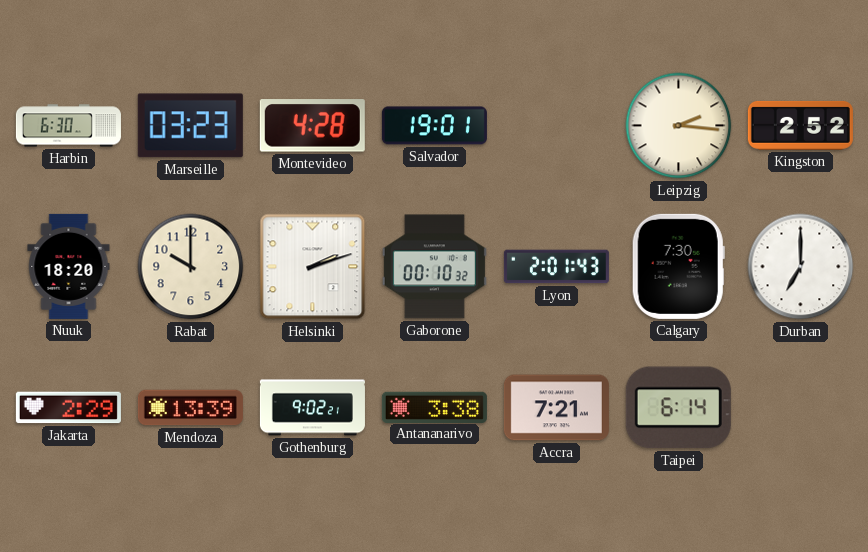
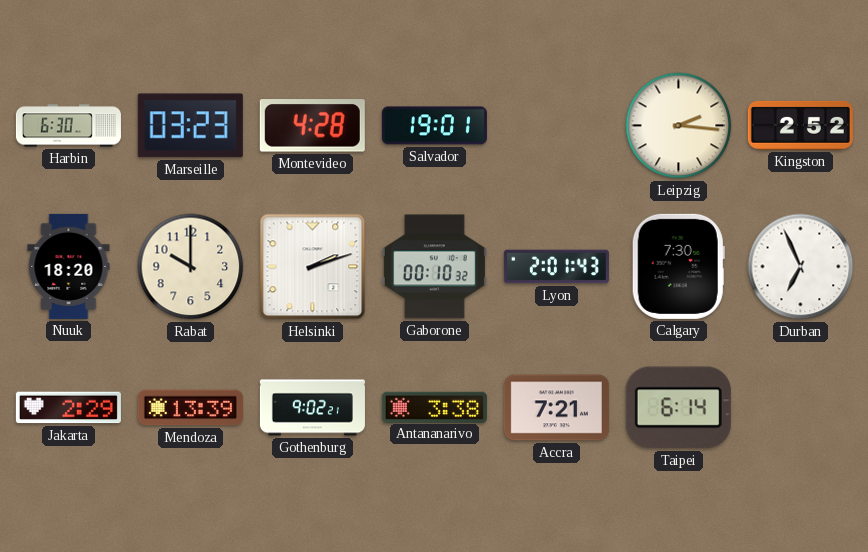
Durban: 7:00 -> 6:56 (801, 267)
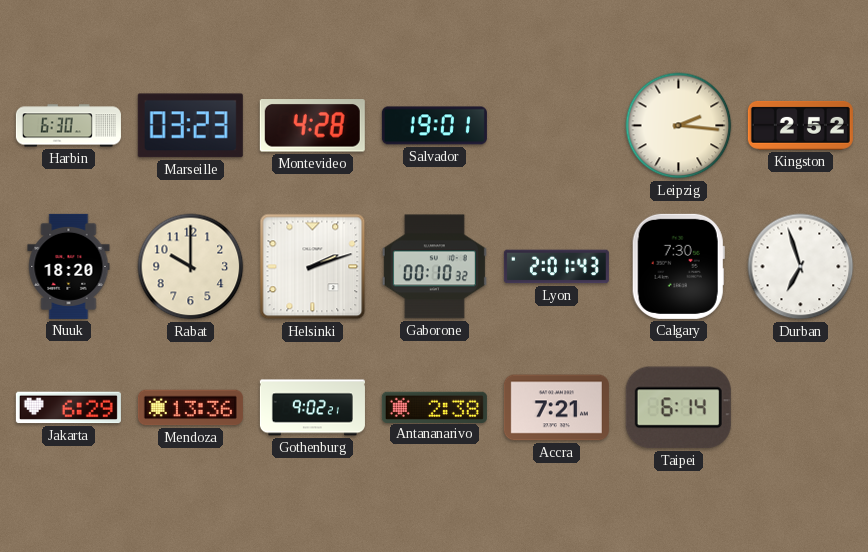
Durban: 6:56 -> 6:57 (801, 267)
Jakarta: 2:29 -> 6:29 (68, 408)
Mendoza: 13:39 -> 13:36 (190, 408)
Antananarivo: 3:38 -> 2:38 (434, 407)
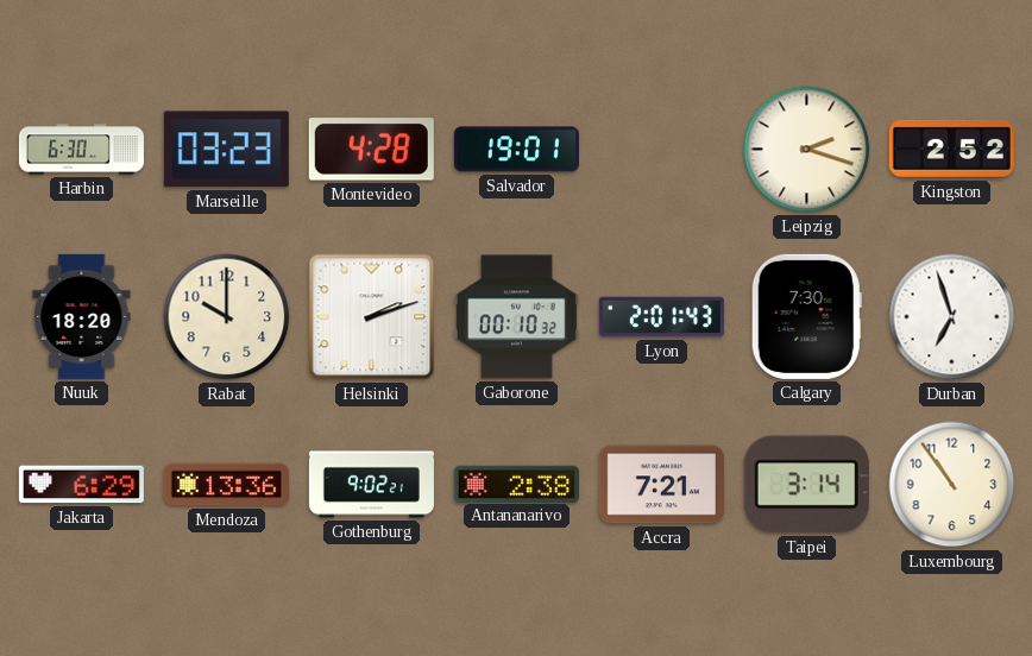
Leipzig: 2:16 -> 2:18 (807, 150)
Taipei: 6:14 -> 3:14 (806, 485)
Luxembourg: none -> 10:54 (952, 485)
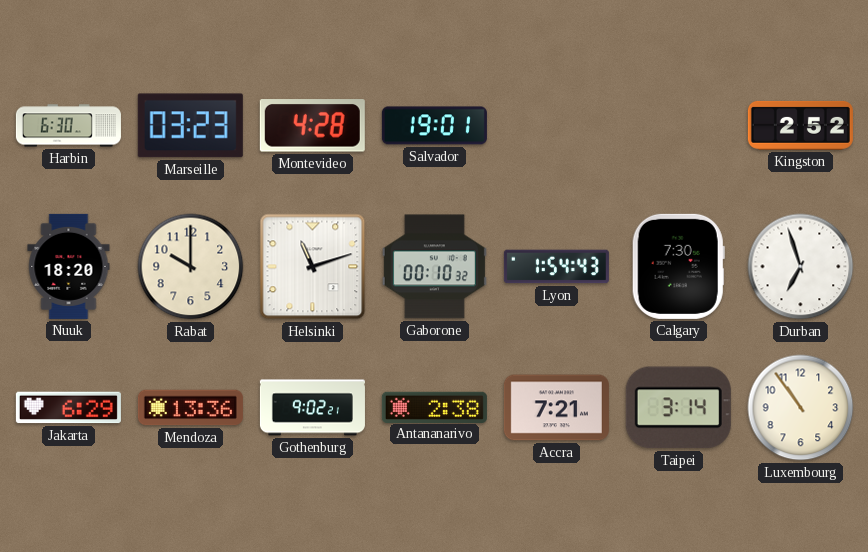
Leipzig: 2:18 -> none (807, 150)
Helsinki: 2:12 -> 11:12 (313, 267)
Lyon: 2:01 -> 1:54 (556, 267)
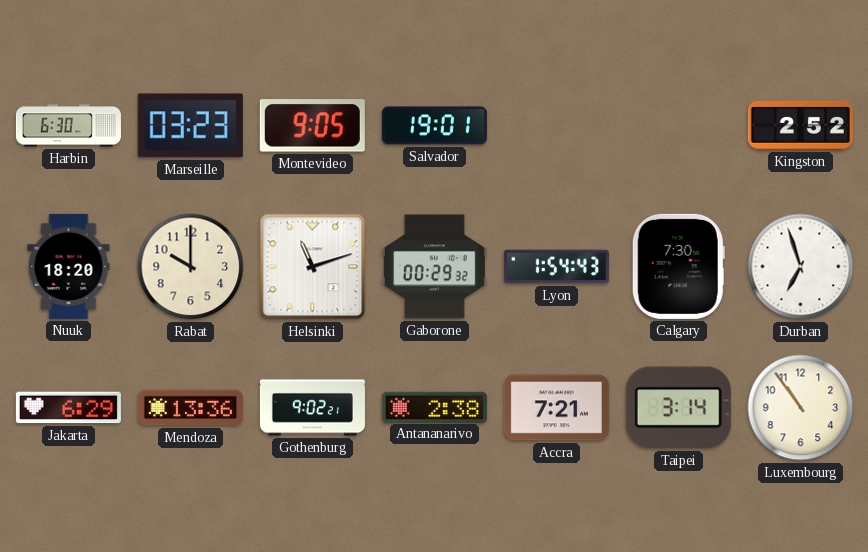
Montevideo: 4:28 -> 9:05 (312, 126)
Gaborone: 00:10 -> 00:29 (434, 267)
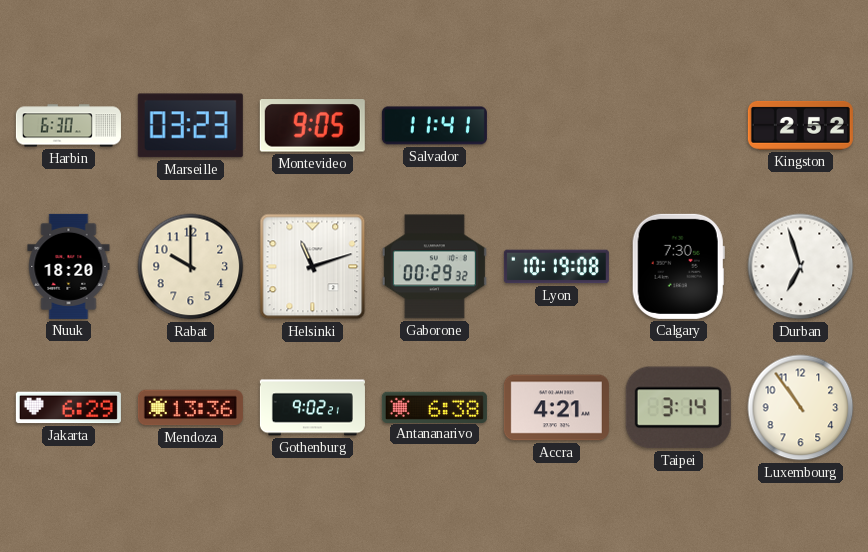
Salvador: 19:01 -> 11:41 (434, 126)
Lyon: 1:54 -> 10:19 (556, 267)
Antananarivo: 2:38 -> 6:38 (434, 407)
Accra: 7:21 -> 4:21 (556, 408)
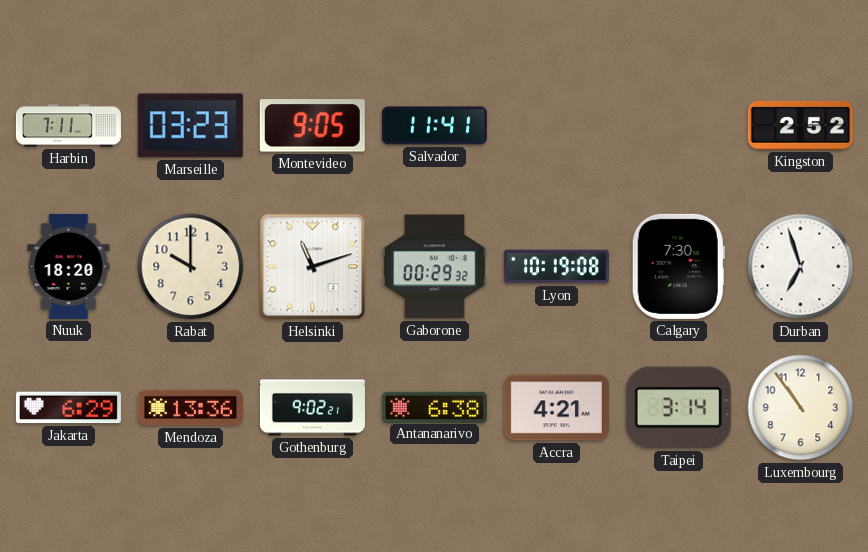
Harbin: 6:30 -> 7:11 (68, 126)
